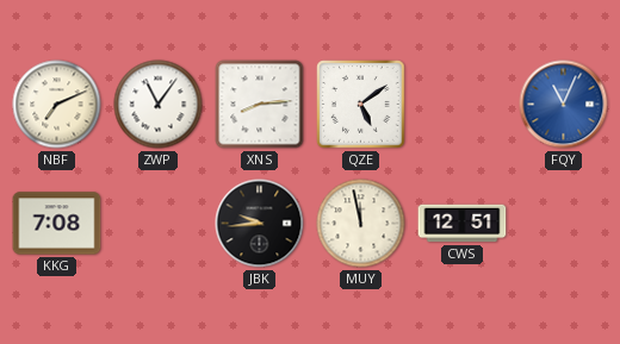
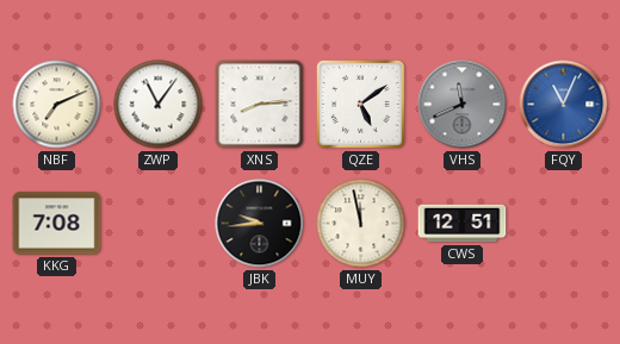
VHS: none -> 11:41 (463, 105)
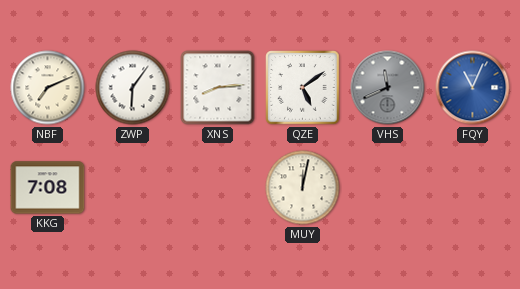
ZWP: 11:06 -> 6:06 (133, 88)
JBK: 9:44 -> none (260, 224)
MUY: 11:58 -> 12:02 (303, 188)
CWS: 12:51 -> none (463, 224)
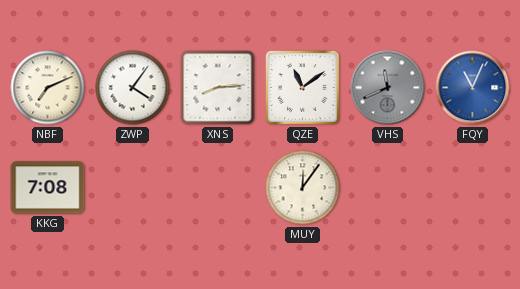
ZWP: 6:06 -> 4:06 (133, 88)
QZE: 5:09 -> 11:09 (303, 88)
MUY: 12:02 -> 12:06 (303, 188)
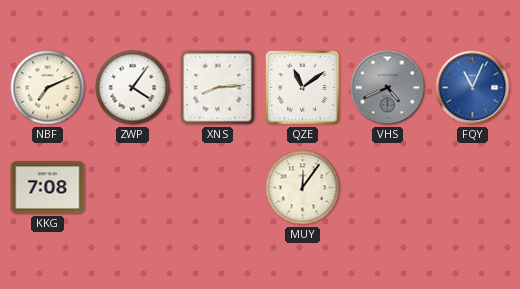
VHS: 11:41 -> 4:41 (388, 88)
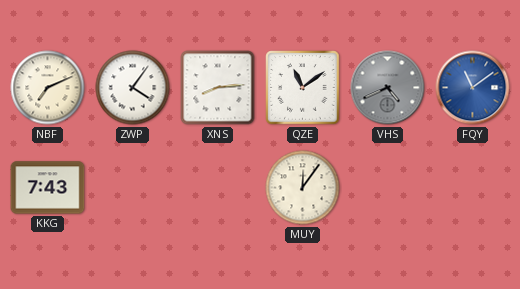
FQY: 11:04 -> 11:09 (473, 88)
KKG: 7:08 -> 7:43 (48, 188)
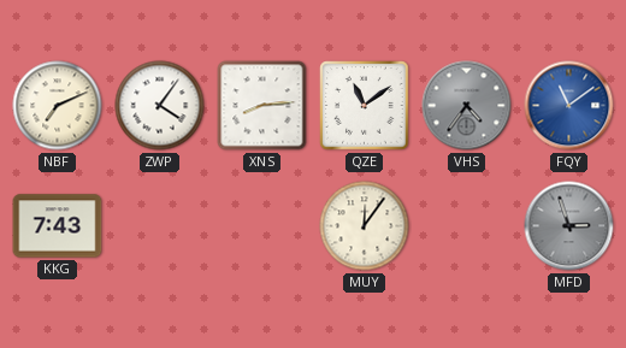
VHS: 4:41 -> 4:36 (467, 106)
MFD: none -> 2:57 (569, 226)
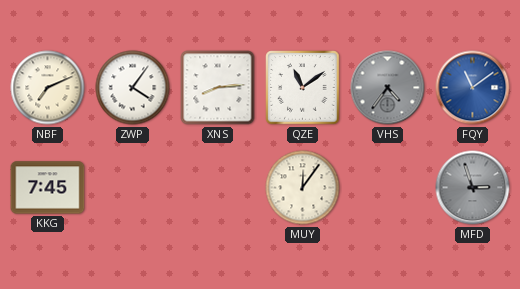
KKG: 7:43 -> 7:45 (48, 188)
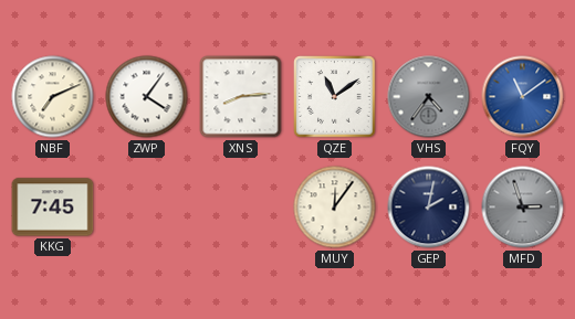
GEP: none -> 2:02 (429, 208)
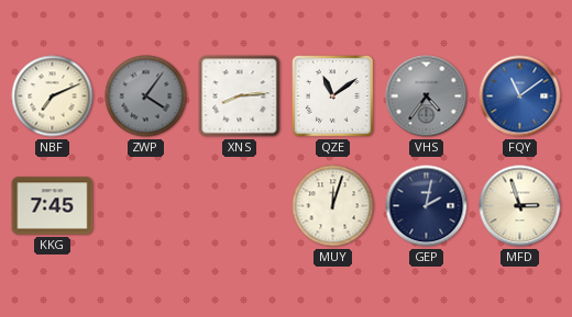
ZWP dial: white -> grey (146, 97)
MUY: 12:06 -> 12:03 (333, 206)
MFD dial: grey -> cream (520, 206)
